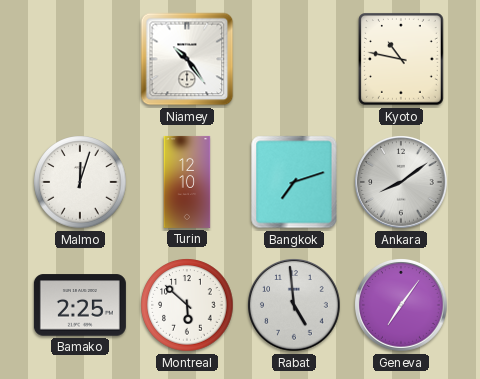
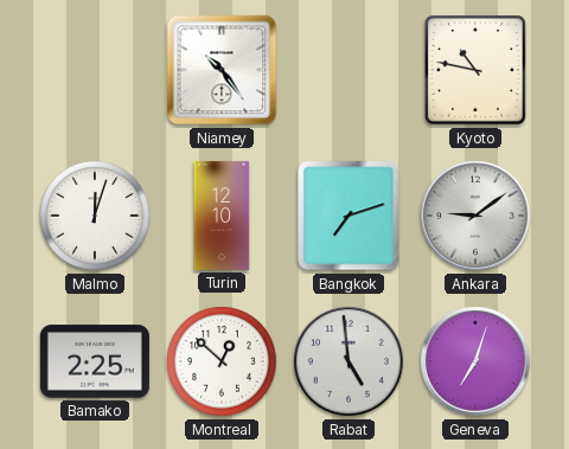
Ankara: 8:09 -> 9:09 (477, 217)
Montreal: 5:52 -> 12:52 (222, 361)
Geneva: 7:06 -> 7:03 (477, 363)
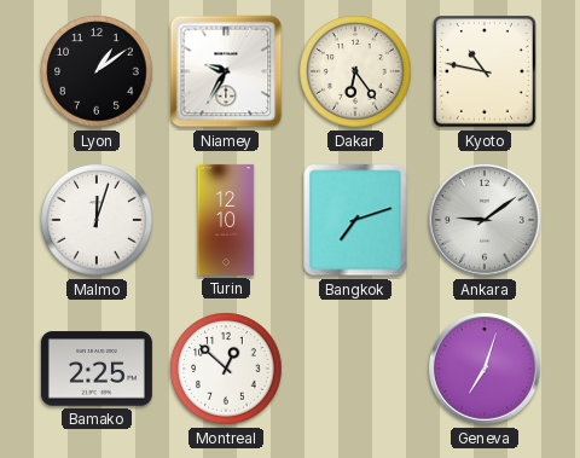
Lyon: none -> 1:09 (97, 71)
Niamey: 10:24 -> 9:35 (226, 71)
Dakar: none -> 6:24 (355, 71)
Rabat: 4:59 -> none (350, 363)
